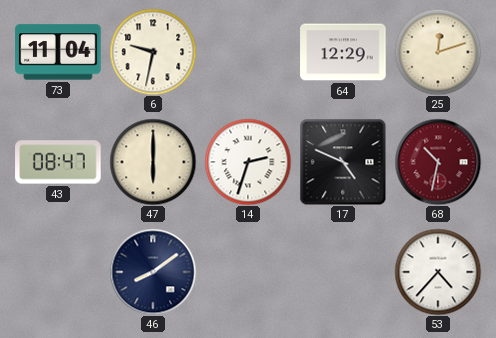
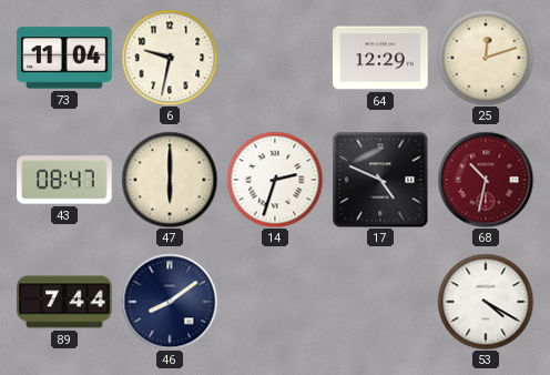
89: none -> 7:44 (64, 302)
53: 4:37 -> 4:20 (486, 302)
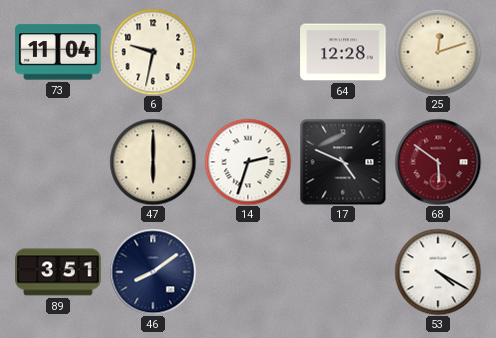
64: 12:29 -> 12:28 (343, 52)
43: 08:47 -> none (64, 180)
68: 10:32 -> 5:51 (438, 162)
89: 7:44 -> 3:51 (58, 272)
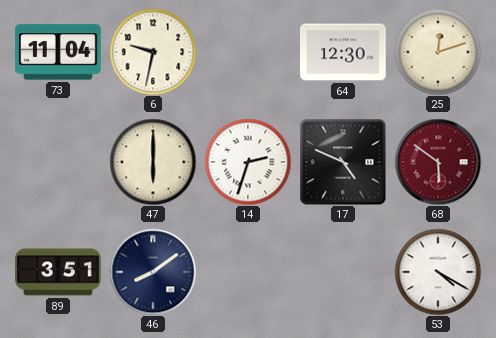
64: 12:28 -> 12:30 (343, 52)
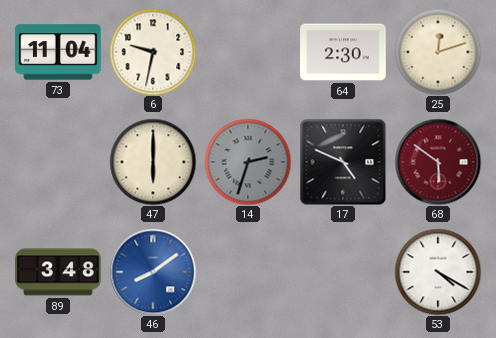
64: 12:30 -> 2:30 (343, 52)
14 dial: white -> grey (248, 162)
89: 3:51 -> 3:48 (58, 272)
46 dial: navy -> blue (153, 272)
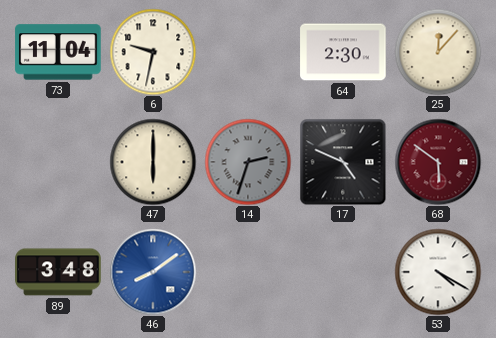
25: 12:12 -> 12:07 (438, 52)
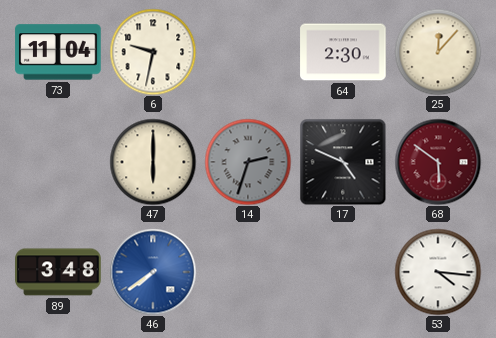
46: 8:09 -> 7:39 (153, 272)
53: 4:20 -> 4:16 (438, 272)
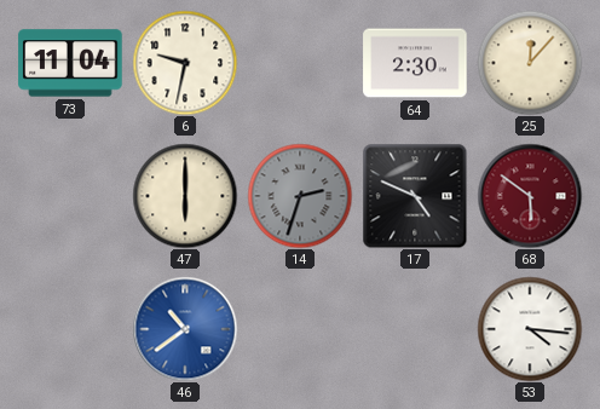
89: 3:48 -> none (58, 272)
46: 7:39 -> 10:39 (185, 329)
